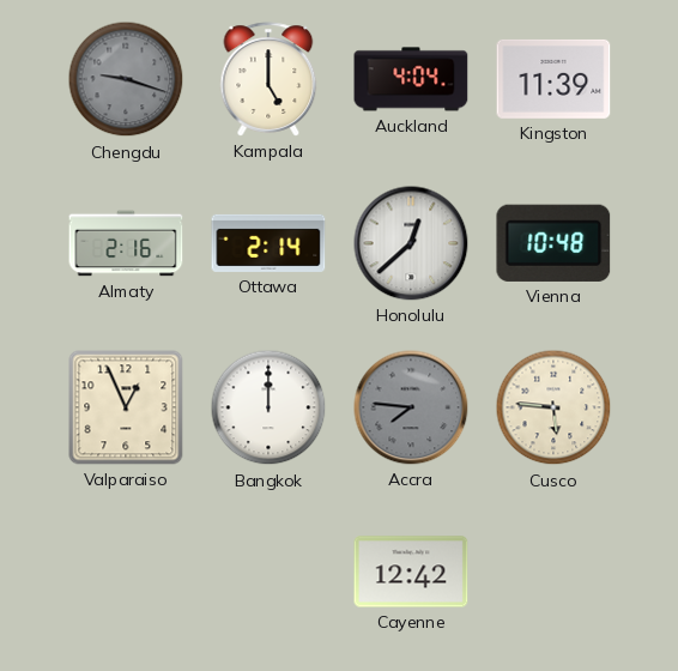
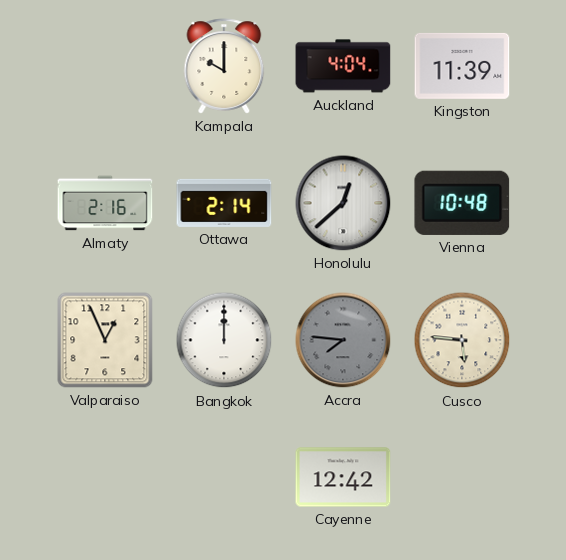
Chengdu: 9:18 -> none (126, 79)
Kampala: 5:00 -> 10:00 (224, 66)
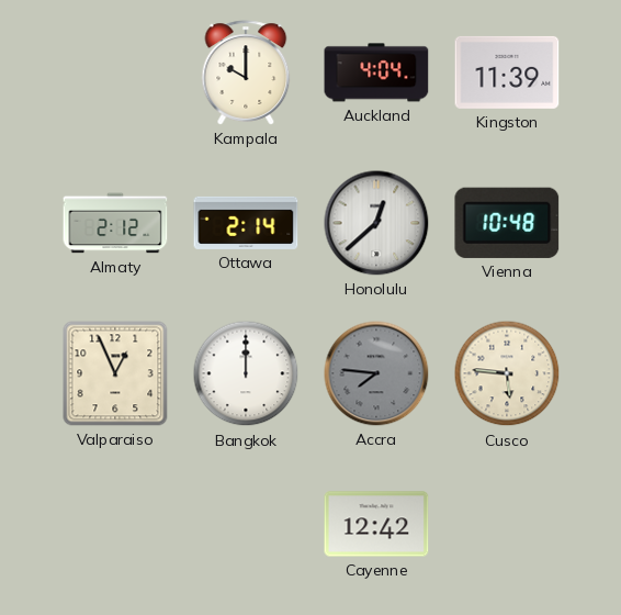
Almaty: 2:16 -> 2:12 (115, 223)
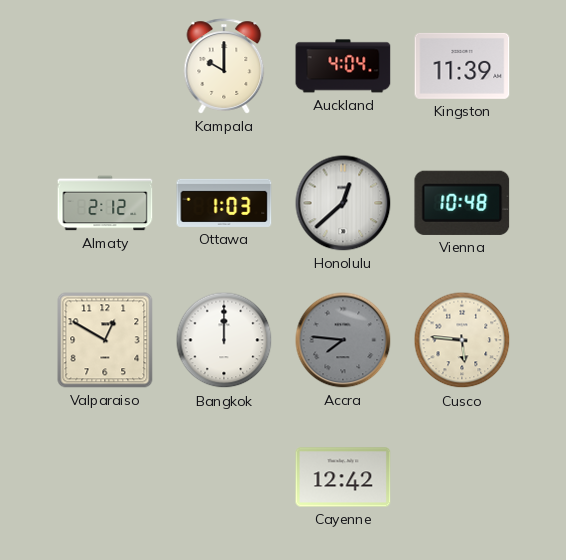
Ottawa: 2:14 -> 1:03 (224, 203)
Valparaiso: 12:56 -> 12:50 (105, 340)
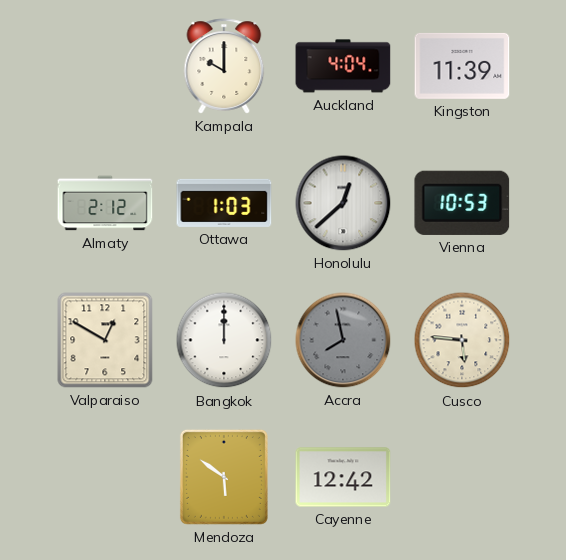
Vienna: 10:48 -> 10:53 (462, 203)
Accra: 7:46 -> 7:58 (343, 340)
Mendoza: none -> 5:51 (224, 477)
